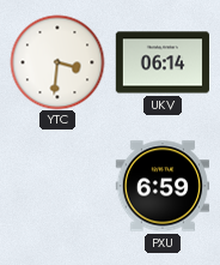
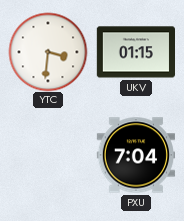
UKV: 06:14 -> 01:15 (135, 52)
PXU: 6:59 -> 7:04 (135, 155)
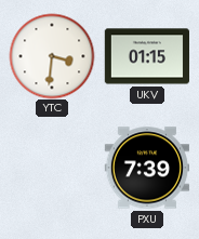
PXU: 7:04 -> 7:39 (146, 168)
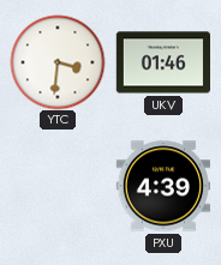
UKV: 01:15 -> 01:46 (162, 62)
PXU: 7:39 -> 4:39 (162, 186)
